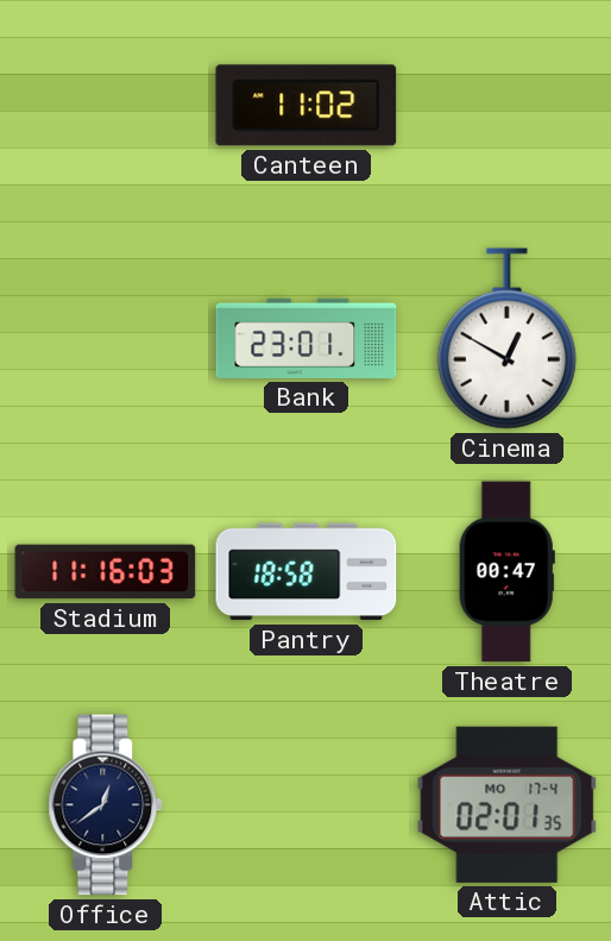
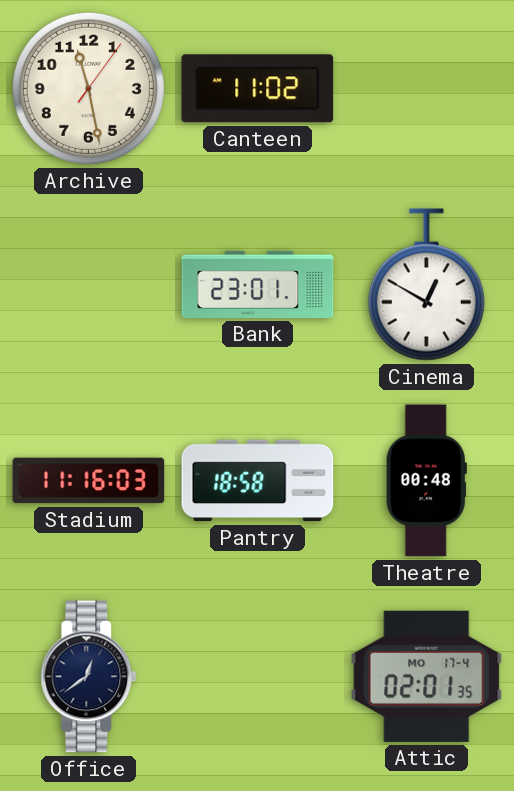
Archive: none -> 11:28 (88, 88)
Theatre: 00:47 -> 00:48 (426, 481)
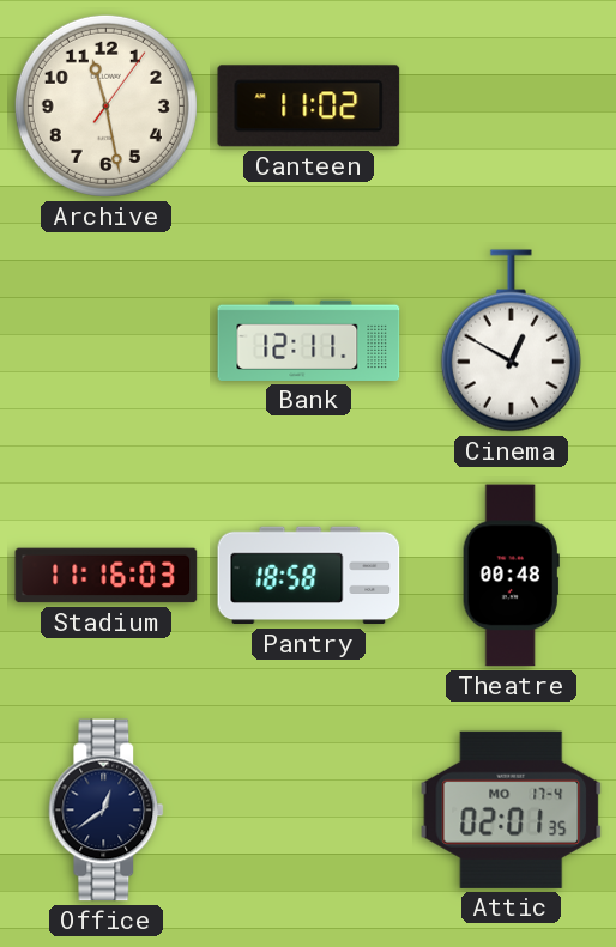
Bank: 23:01 -> 12:11 (309, 340)
